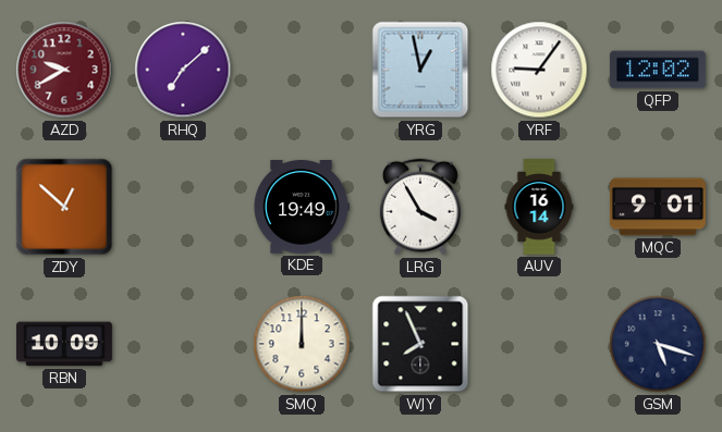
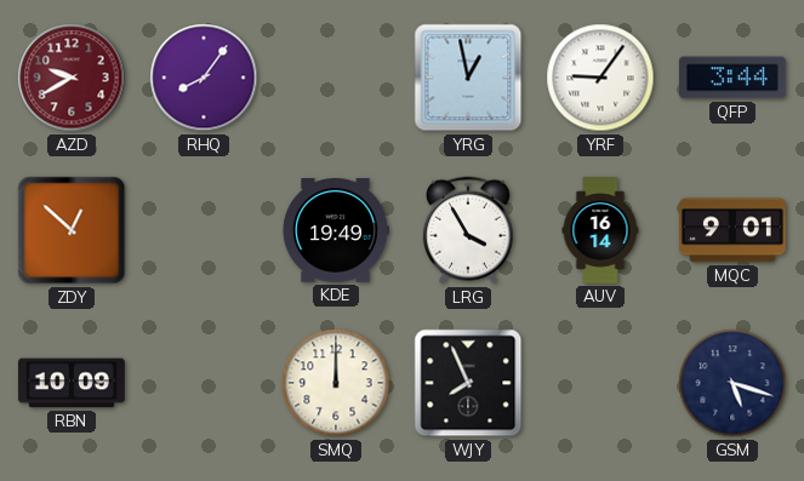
RHQ: 7:08 -> 8:06 (204, 78)
QFP: 12:02 -> 3:44 (732, 78)
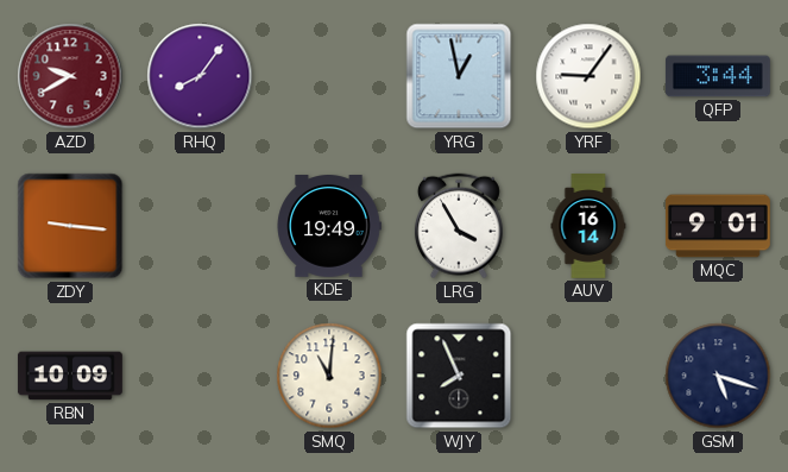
ZDY: 12:52 -> 9:16 (70, 226)
SMQ: 12:00 -> 11:01 (329, 376)
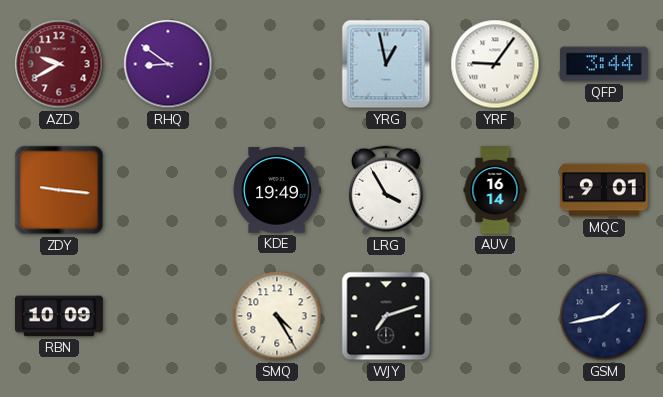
RHQ: 8:06 -> 8:51 (168, 64)
SMQ: 11:01 -> 4:25 (277, 316)
WJY: 7:56 -> 7:12 (386, 316)
GSM: 5:18 -> 1:43 (604, 316)
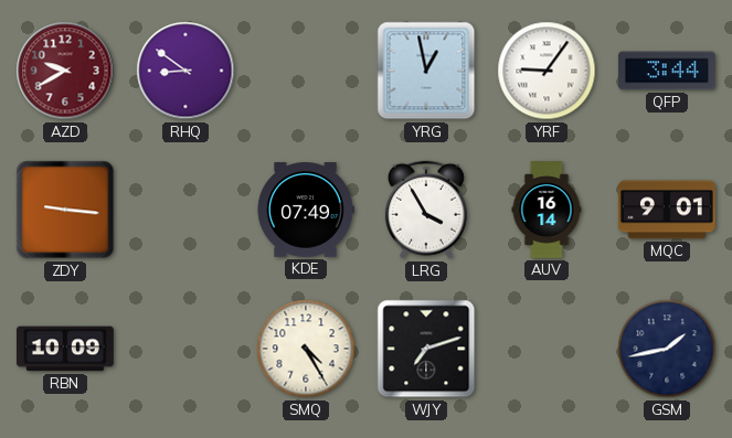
KDE: 19:49 -> 07:49 (306, 211)
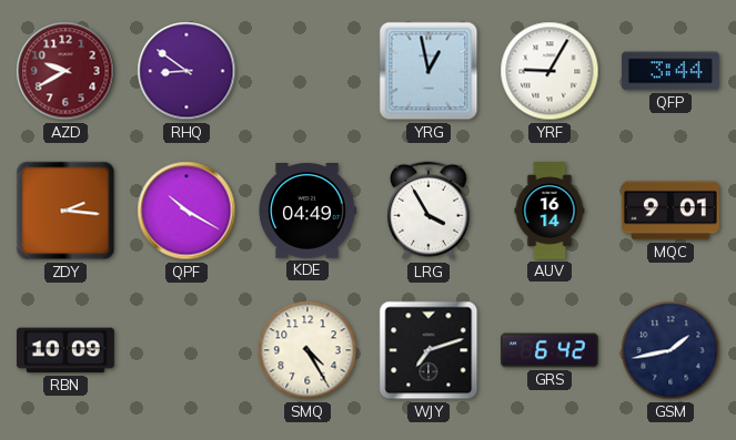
YRF: 9:06 -> 9:05 (550, 71)
ZDY: 9:16 -> 2:16 (65, 211)
QPF: none -> 10:20 (186, 211)
KDE: 07:49 -> 04:49 (307, 212)
GRS: none -> 6:42 (550, 350)
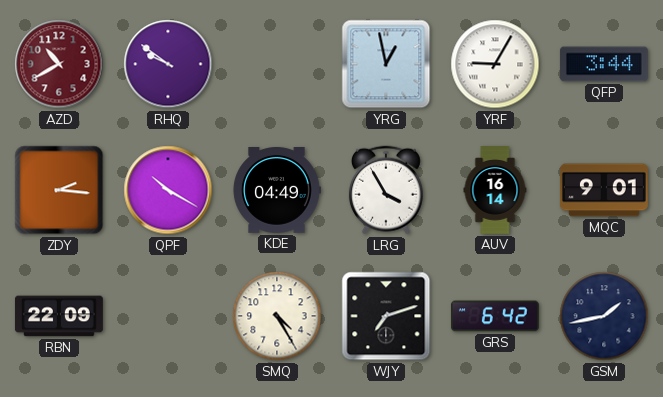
AZD: 9:40 -> 10:40 (59, 64)
RHQ: 8:51 -> 9:51 (168, 64)
RBN: 10:09 -> 22:09 (59, 316)
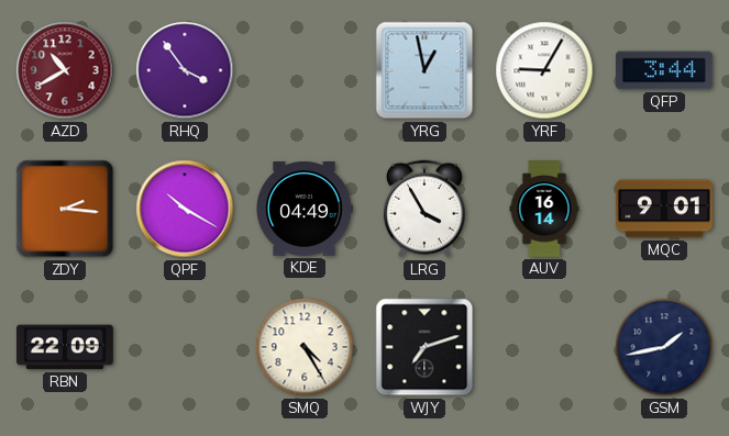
RHQ: 9:51 -> 3:54 (185, 70)
GRS: 6:42 -> none (495, 316)
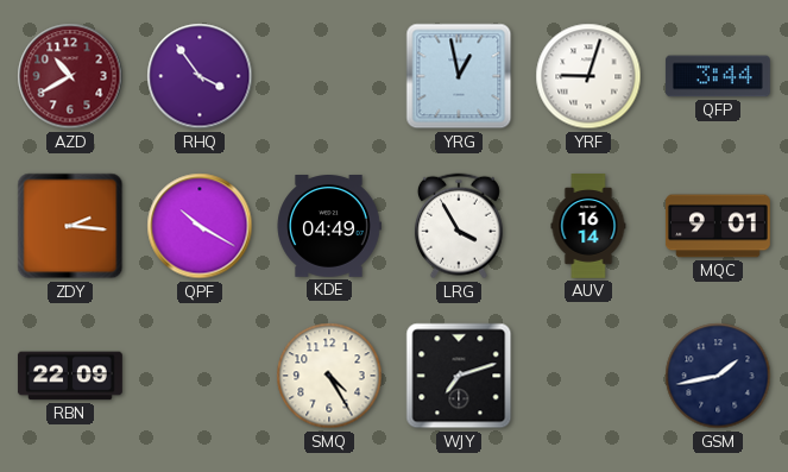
YRF: 9:05 -> 9:03 (588, 76)
